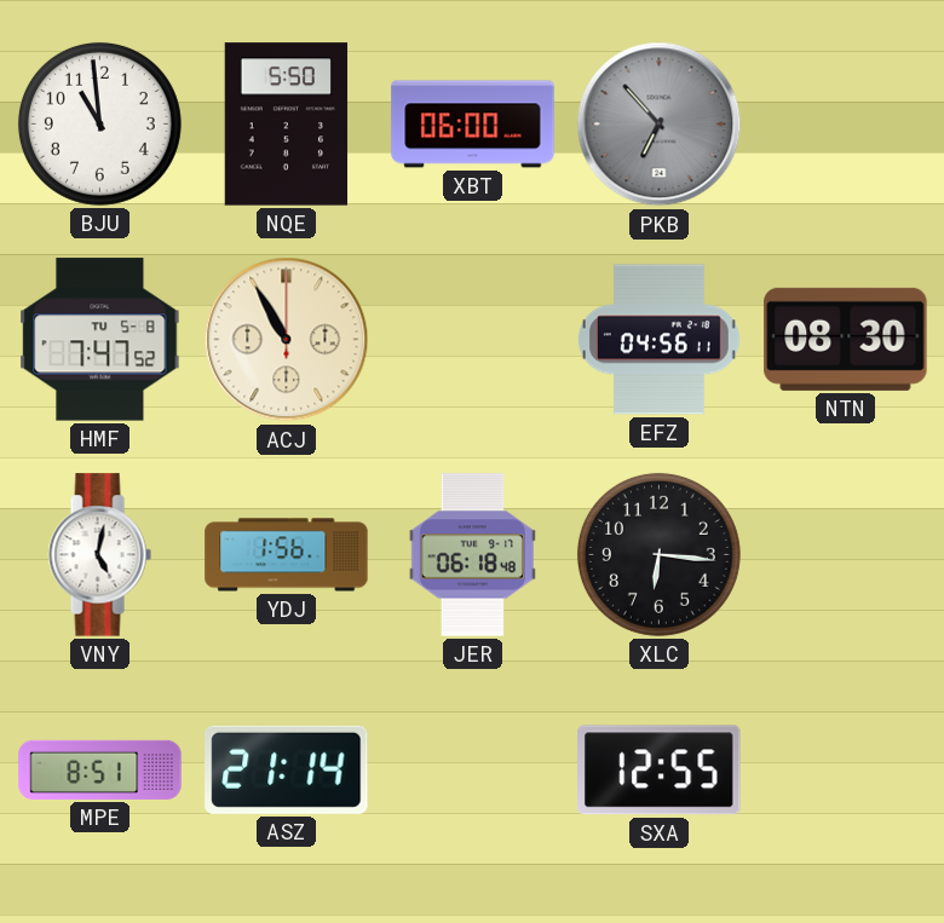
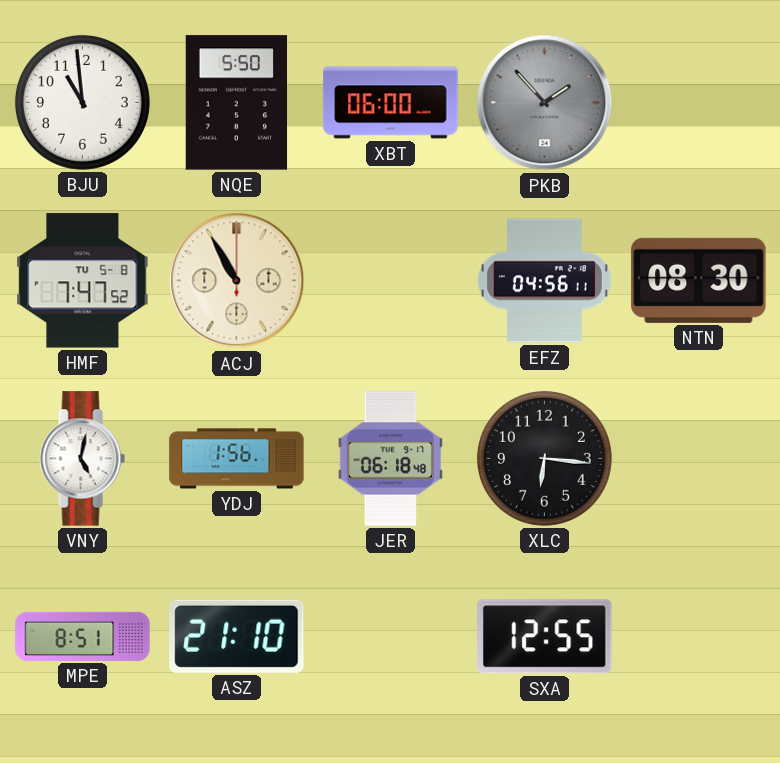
PKB: 6:53 -> 1:53 (545, 103)
ASZ: 21:14 -> 21:10 (237, 636)
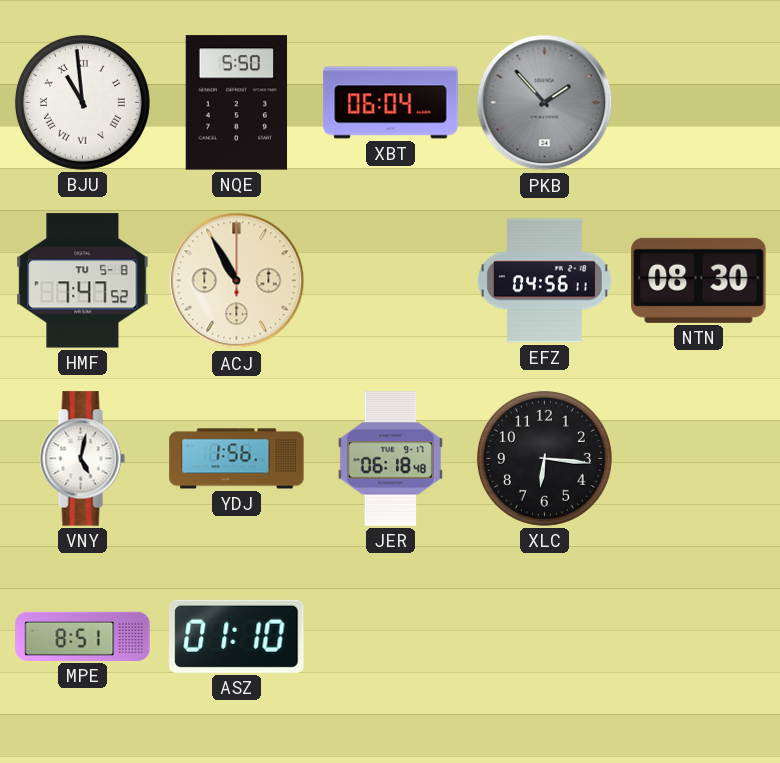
BJU numerals: Arabic -> Roman (82, 102)
XBT: 06:00 -> 06:04 (391, 103)
ASZ: 21:10 -> 01:10 (237, 636)
SXA: 12:55 -> none (545, 637)
